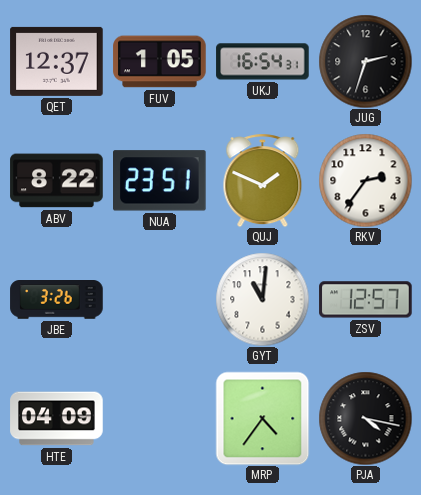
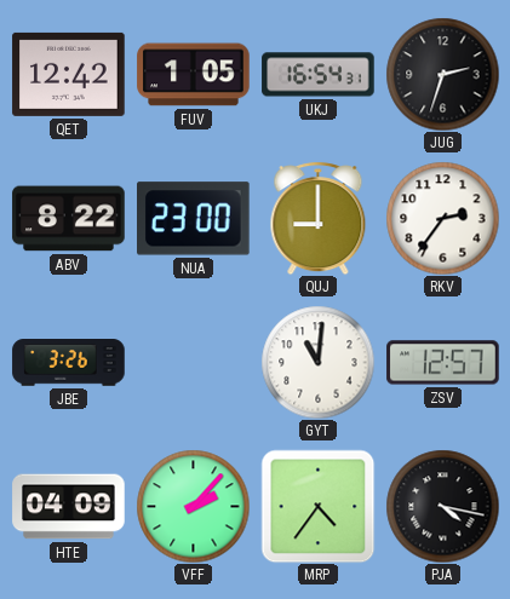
QET: 12:37 -> 12:42 (69, 74)
NUA: 23:51 -> 23:00 (194, 219)
QUJ: 1:49 -> 9:00 (319, 218)
VFF: none -> 2:07 (193, 506)
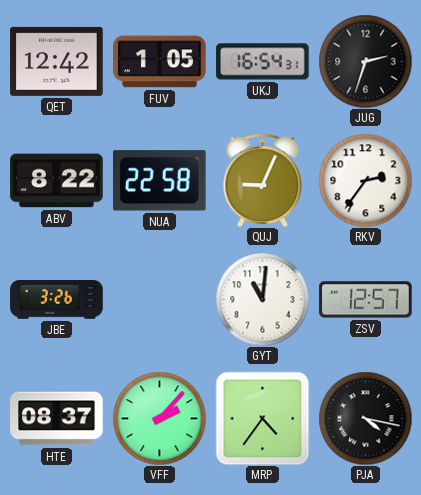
NUA: 23:00 -> 22:58 (160, 181)
QUJ: 9:00 -> 9:04 (263, 180)
HTE: 04:09 -> 08:37 (57, 419)
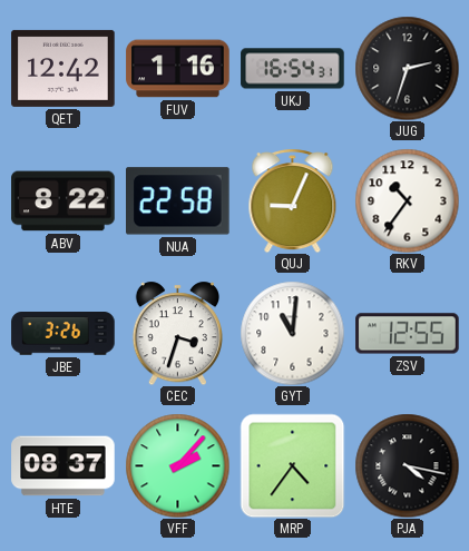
FUV: 1:05 -> 1:16 (178, 69)
RKV: 2:36 -> 10:36 (407, 200)
CEC: none -> 3:33 (177, 333)
ZSV: 12:57 -> 12:55 (408, 334)
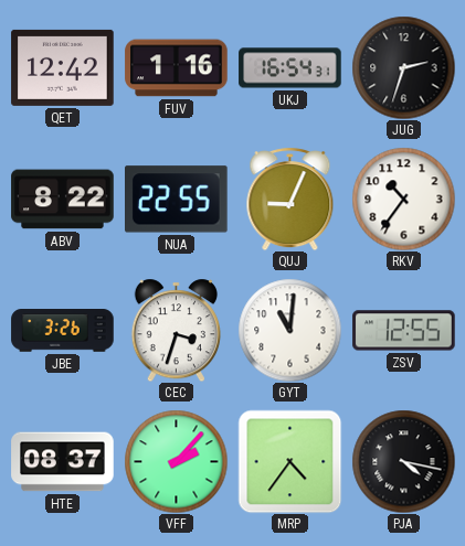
NUA: 22:58 -> 22:55 (177, 200)
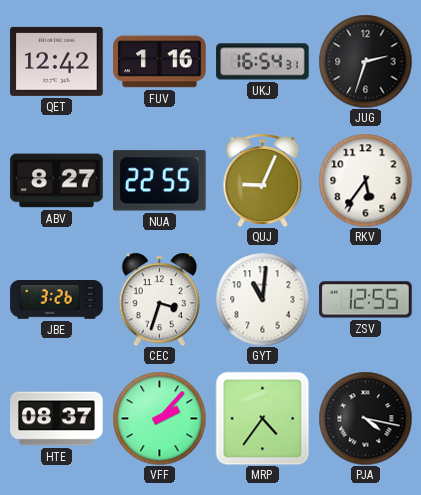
ABV: 8:22 -> 8:27 (57, 181)
RKV: 10:36 -> 5:36 (365, 180)
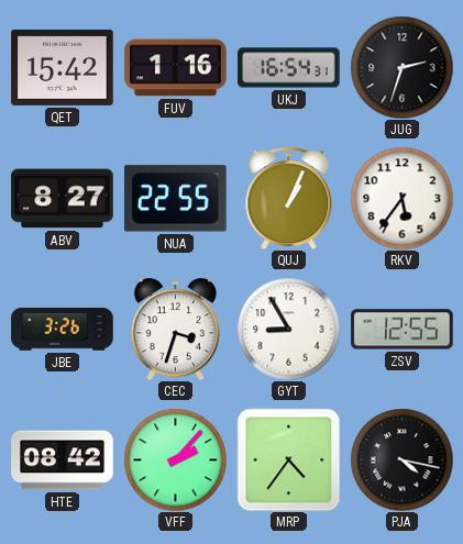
QET: 12:42 -> 15:42 (63, 67)
QUJ: 9:04 -> 1:04 (289, 198)
GYT: 11:01 -> 8:55 (288, 329)
HTE: 08:37 -> 08:42 (63, 460)
